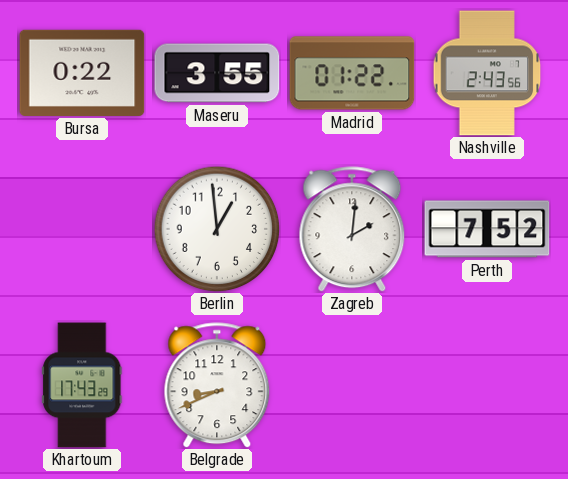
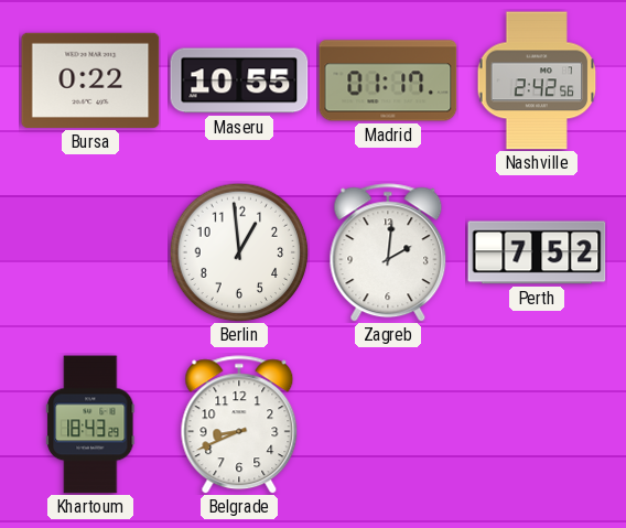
Maseru: 3:55 -> 10:55 (239, 80)
Madrid: 01:22 -> 01:17 (388, 80)
Nashville: 2:43 -> 2:42 (537, 80)
Khartoum: 17:43 -> 18:43 (90, 424)
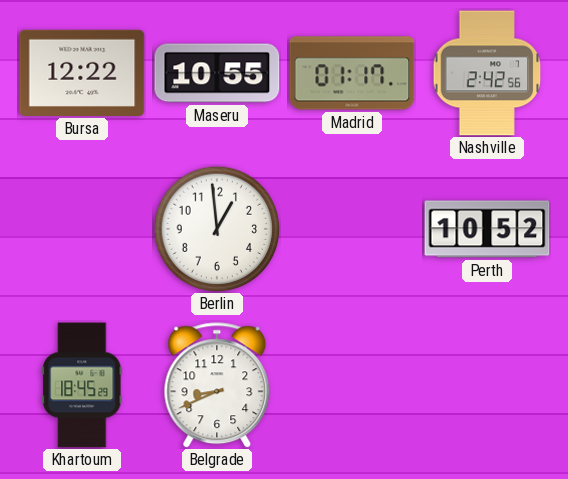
Bursa: 0:22 -> 12:22 (82, 73)
Zagreb: 2:01 -> none (388, 252)
Perth: 7:52 -> 10:52 (487, 229)
Khartoum: 18:43 -> 18:45 (82, 385)
